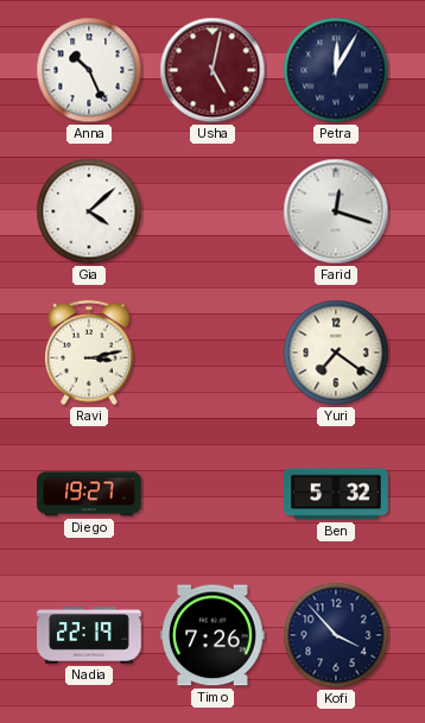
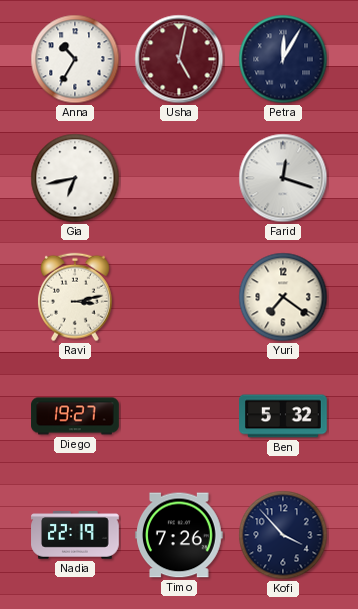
Anna: 10:26 -> 10:35 (75, 59)
Gia: 4:08 -> 6:43 (75, 178)
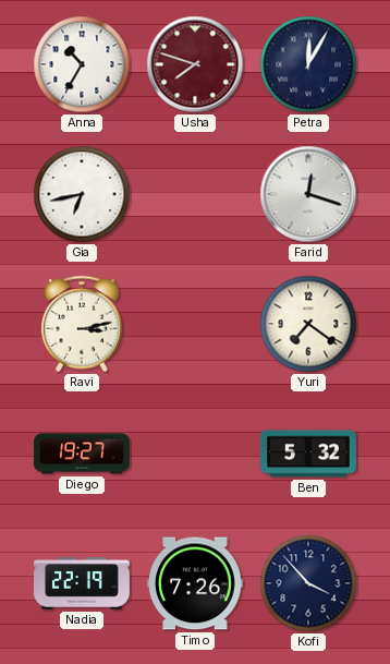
Usha: 5:02 -> 7:48 (195, 64)
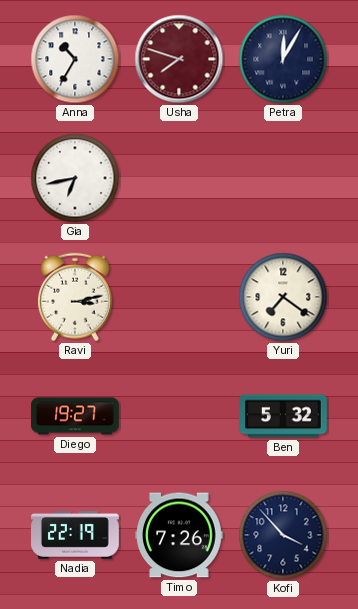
Farid: 12:18 -> none (308, 194)
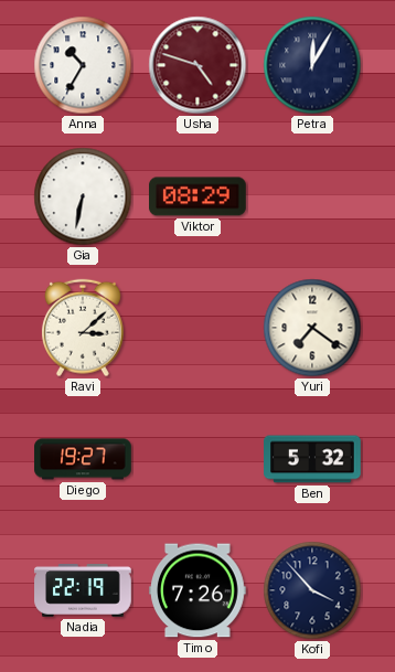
Usha: 7:48 -> 4:48 (197, 65)
Gia: 6:43 -> 6:32 (83, 196)
Viktor: none -> 08:29 (199, 196)
Ravi: 3:13 -> 3:08 (83, 328)
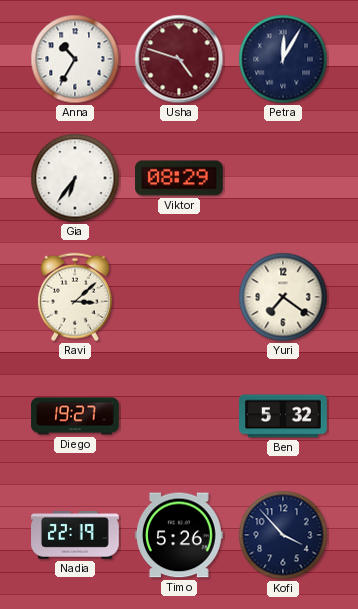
Gia: 6:32 -> 6:36 (75, 178)
Timo: 7:26 -> 5:26 (179, 535)
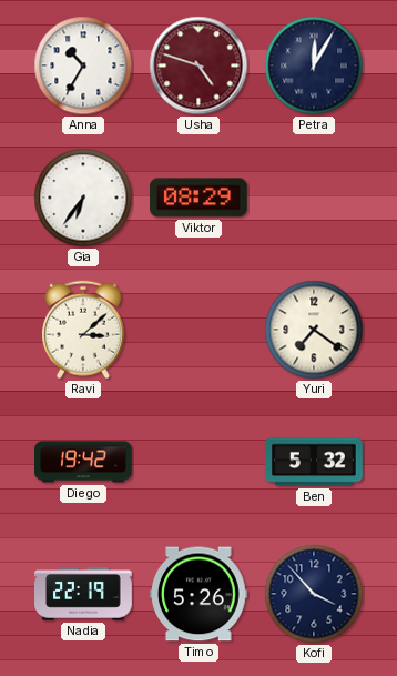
Diego: 19:27 -> 19:42 (83, 462)
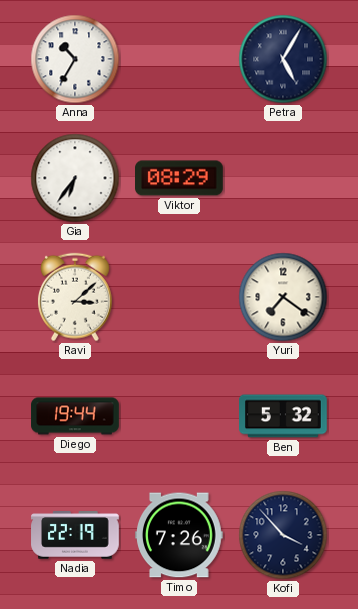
Usha: 4:48 -> none (198, 65)
Petra: 12:05 -> 5:05 (283, 59)
Diego: 19:42 -> 19:44 (75, 416)
Timo: 5:26 -> 7:26 (179, 535)
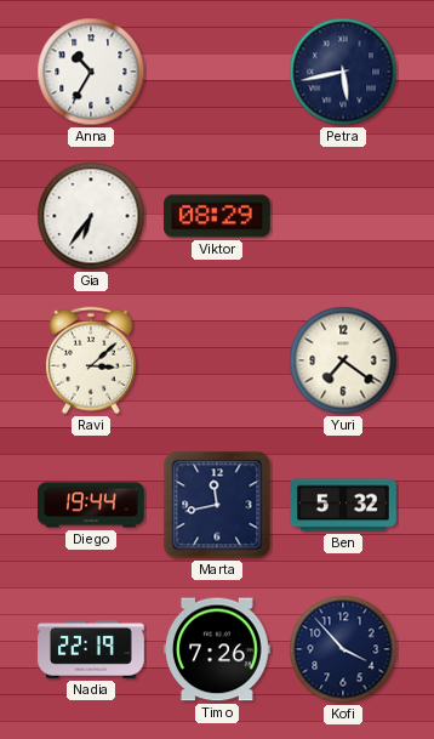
Petra: 5:05 -> 5:43 (343, 72)
Marta: none -> 11:43 (217, 505)
